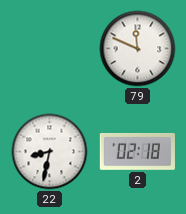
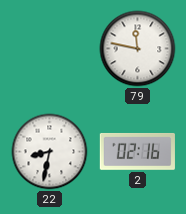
79: 11:49 -> 11:47 (138, 49)
2: 02:18 -> 02:16 (137, 151)
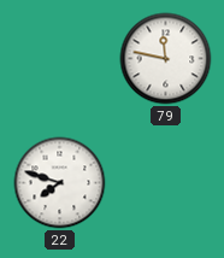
22: 8:32 -> 7:48 (60, 183)
2: 02:16 -> none (137, 151)
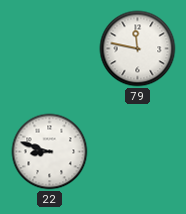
22: 7:48 -> 8:48 (50, 152)
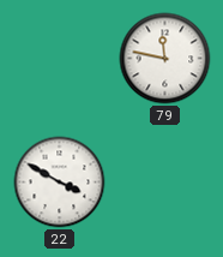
22: 8:48 -> 3:50 (60, 183)
